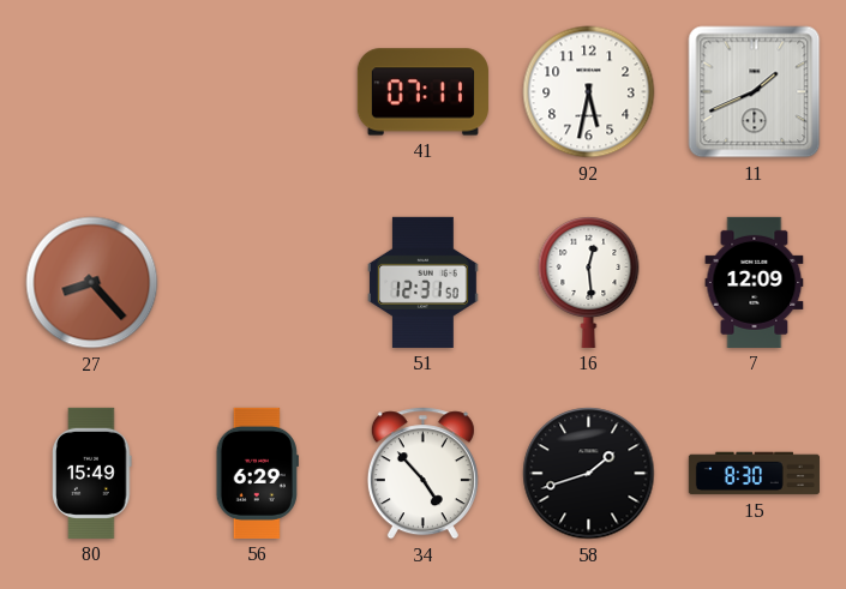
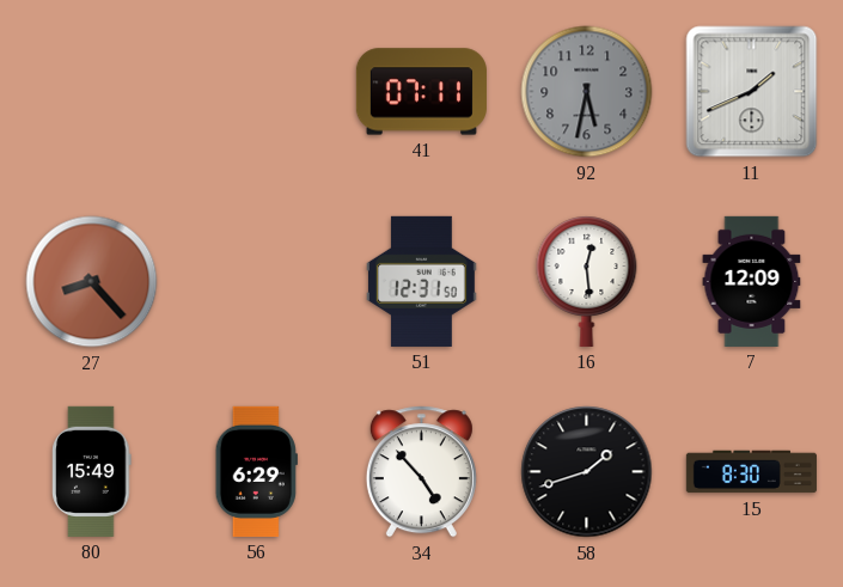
92 dial: white -> grey (587, 92)
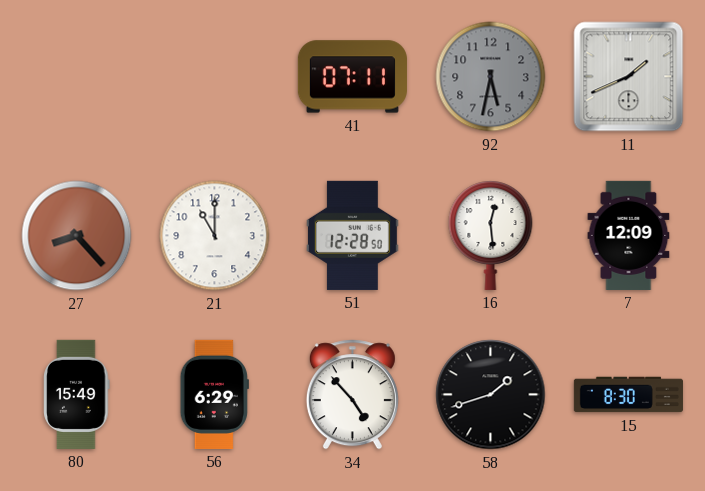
21: none -> 11:00 (215, 236)
51: 12:31 -> 12:28 (353, 235)
